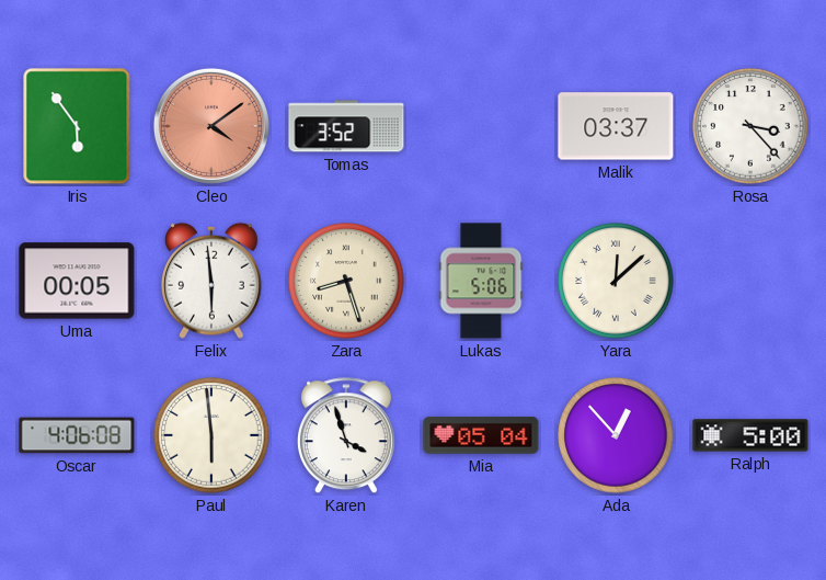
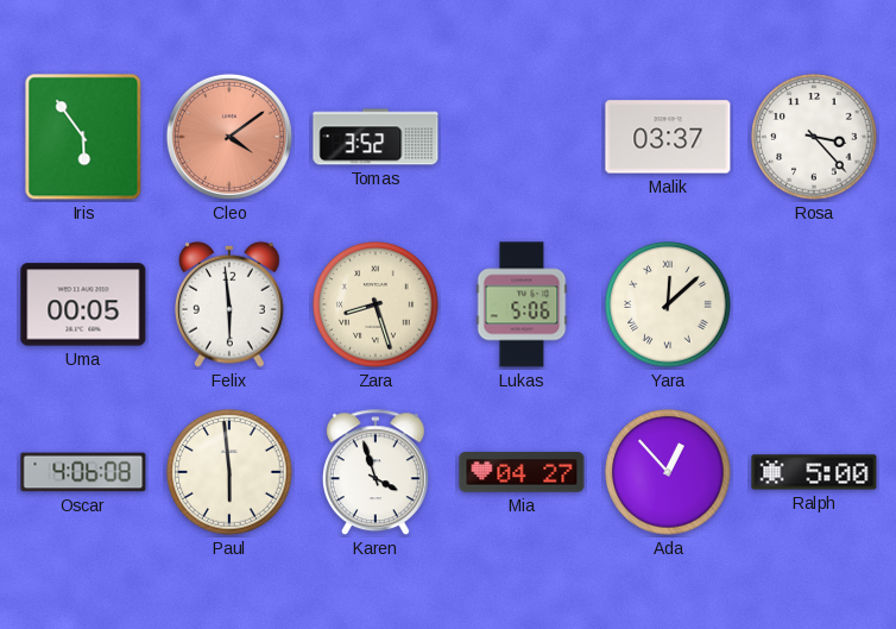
Mia: 05:04 -> 04:27 (522, 472)
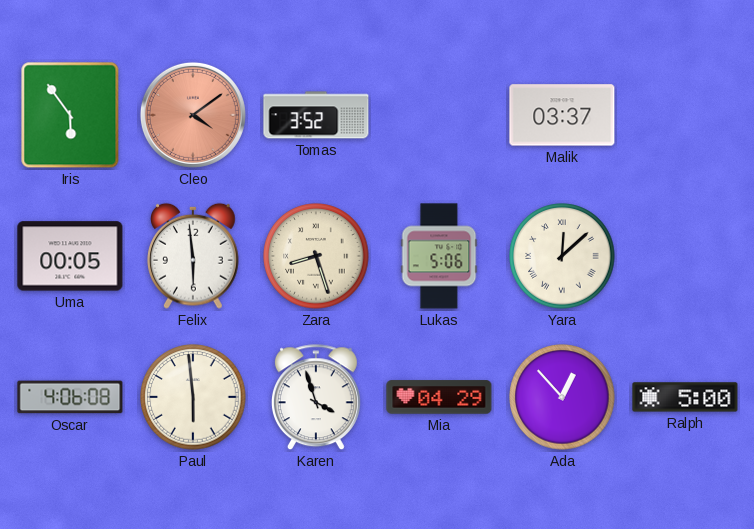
Rosa: 3:23 -> none (814, 137)
Mia: 04:27 -> 04:29 (439, 397)
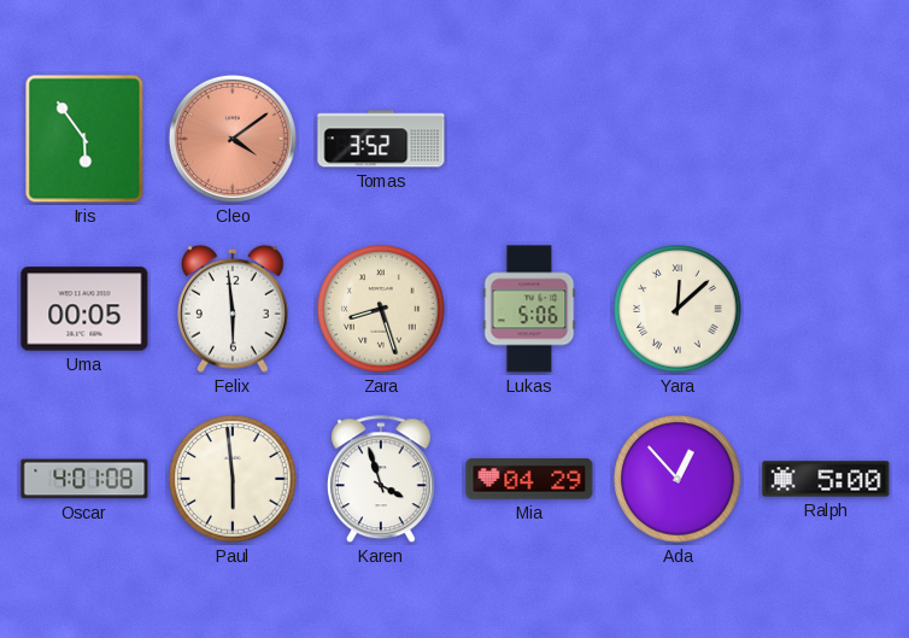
Malik: 03:37 -> none (562, 115)
Oscar: 4:06 -> 4:01 (84, 479)
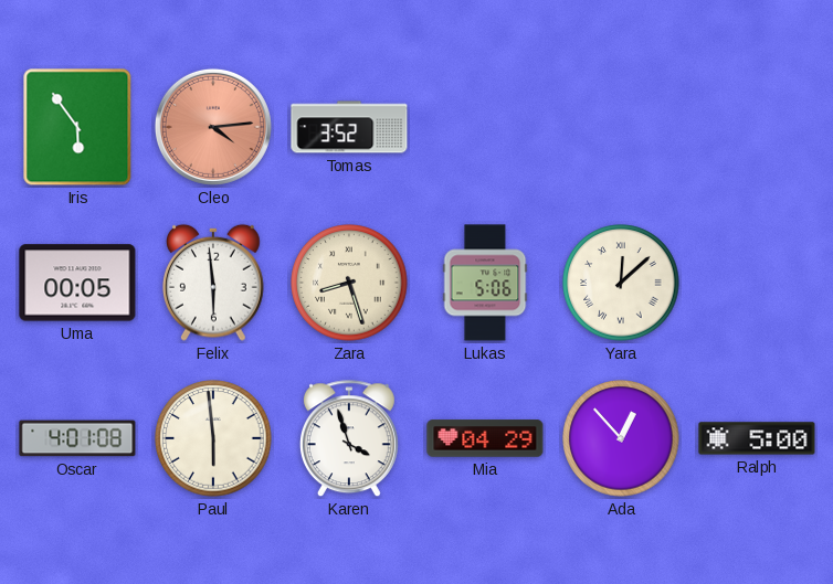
Cleo: 4:09 -> 4:14 (213, 127)
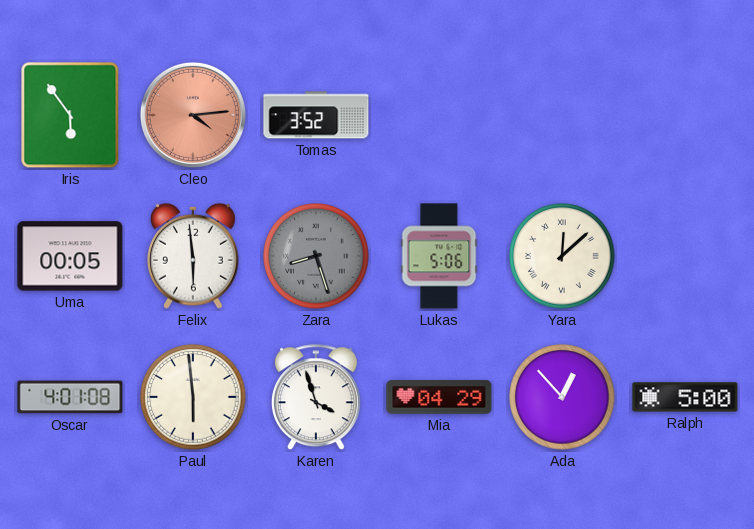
Zara dial: cream -> grey (316, 256)
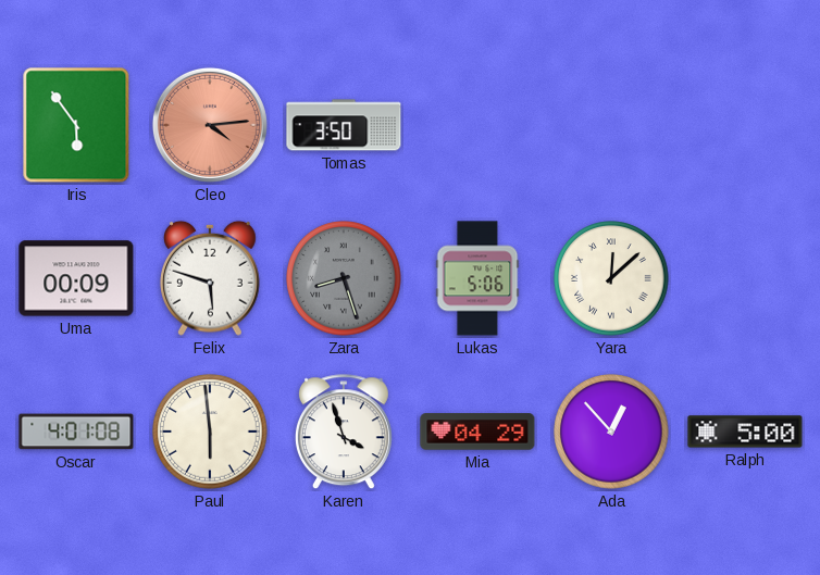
Tomas: 3:52 -> 3:50 (344, 125)
Uma: 00:05 -> 00:09 (76, 278)
Felix: 5:59 -> 5:48 (211, 278)
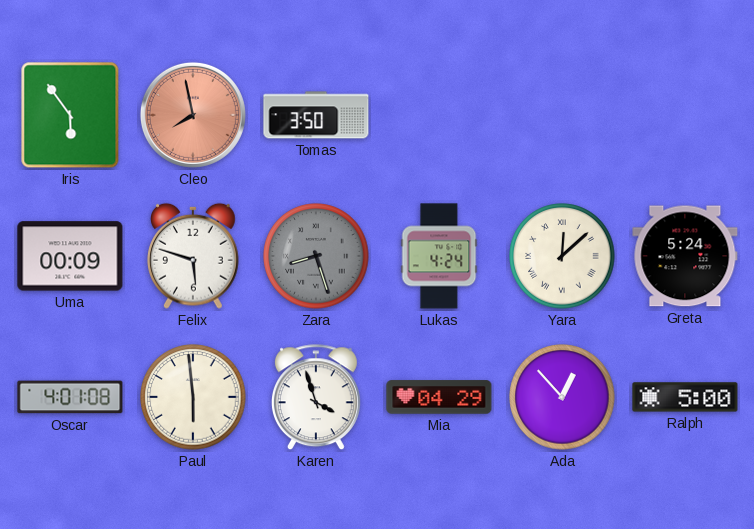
Cleo: 4:14 -> 7:58 (193, 115)
Lukas: 5:06 -> 4:24 (439, 256)
Greta: none -> 5:24 (685, 256)
